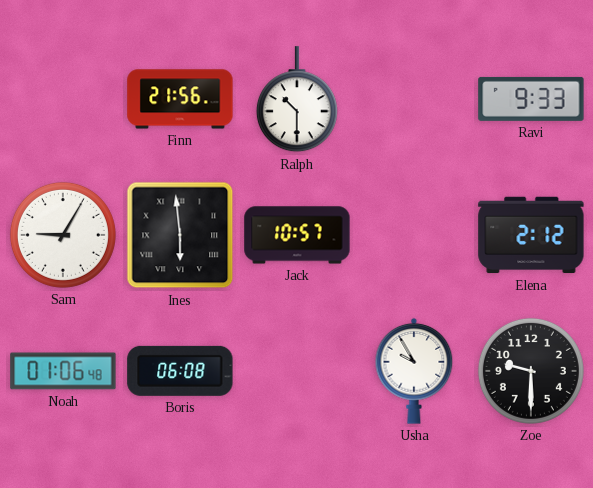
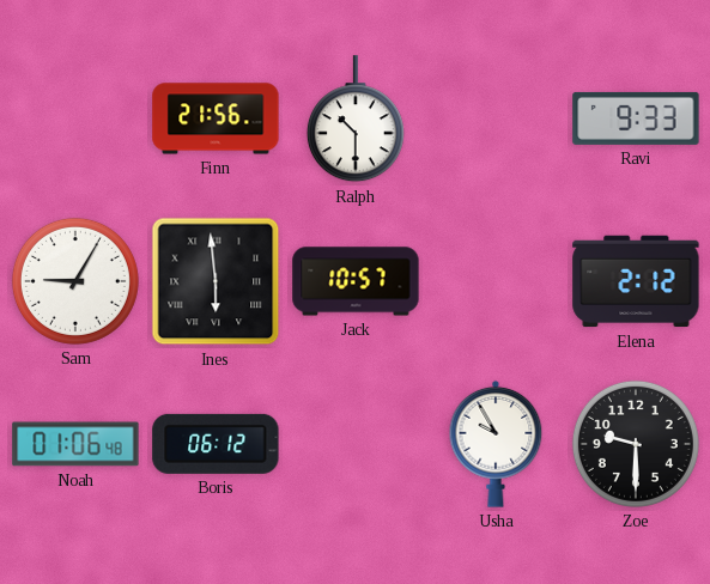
Boris: 06:08 -> 06:12 (216, 444)
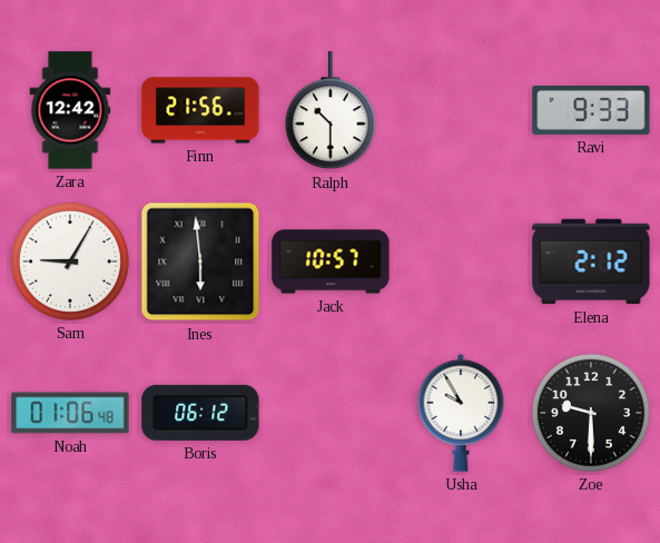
Zara: none -> 12:42 (70, 110)
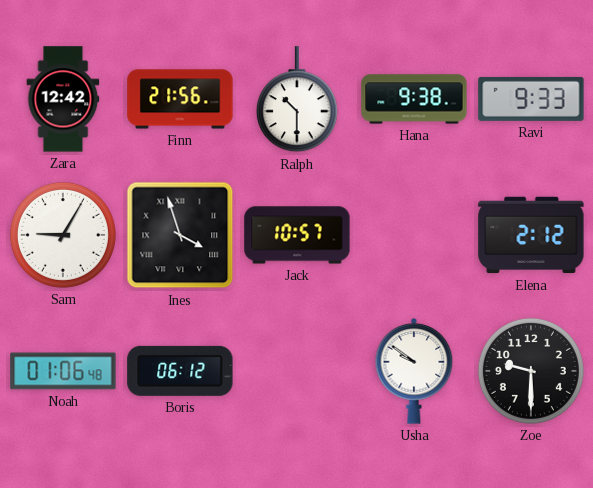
Hana: none -> 9:38 (414, 99)
Ines: 5:59 -> 3:57 (180, 235)
Usha: 9:55 -> 9:51 (414, 371)
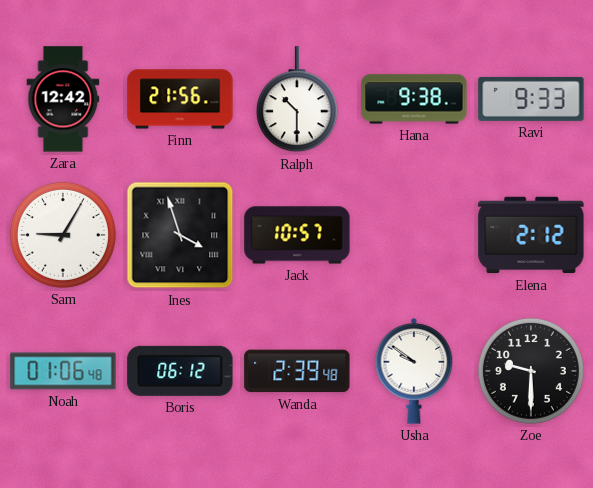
Wanda: none -> 2:39 (297, 371)
